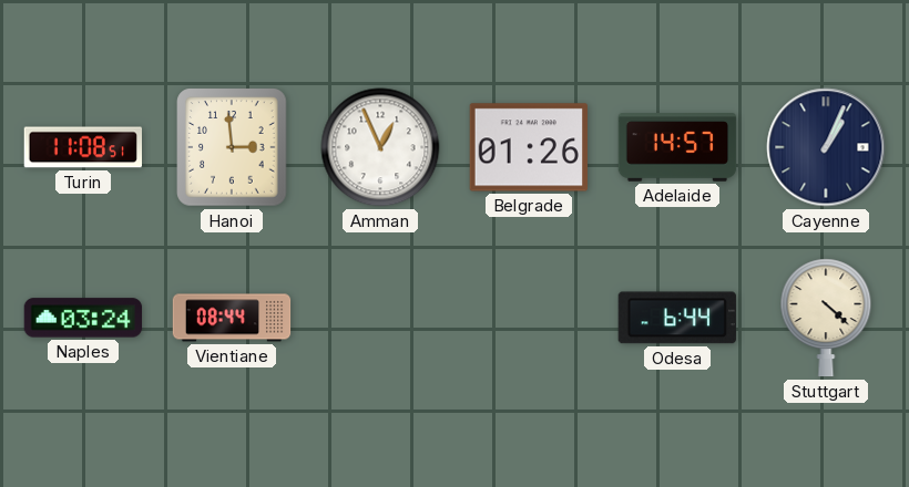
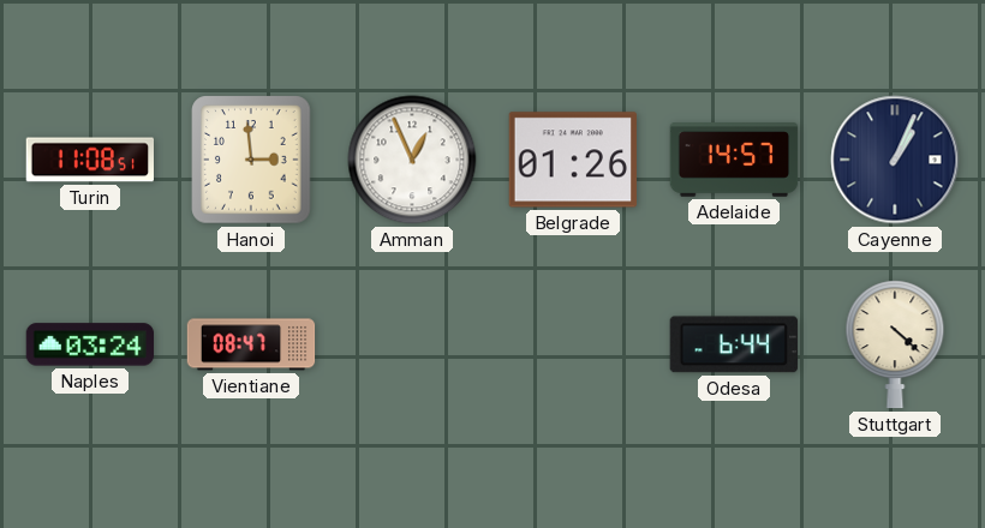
Vientiane: 08:44 -> 08:47 (251, 344)
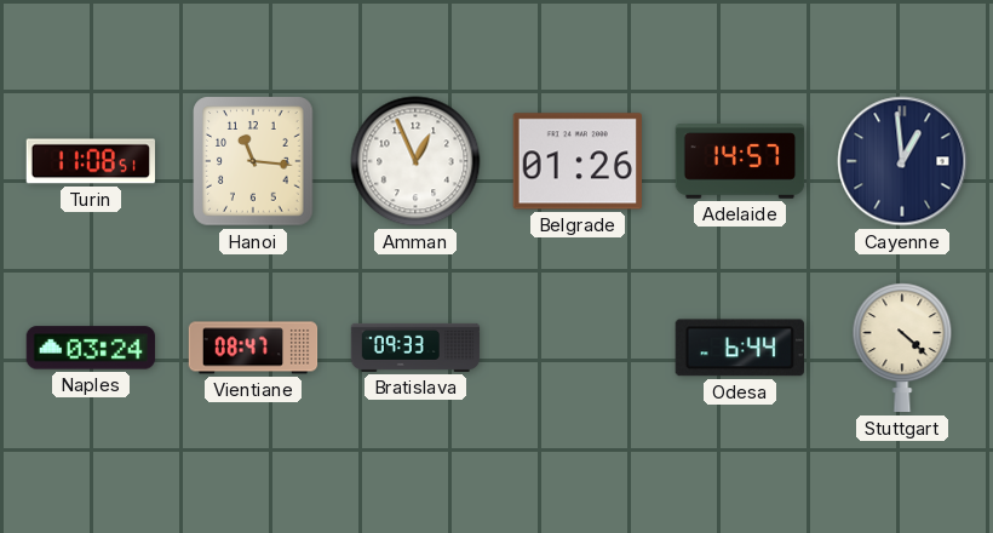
Hanoi: 2:59 -> 11:16 (253, 161)
Cayenne: 1:04 -> 12:59 (902, 161)
Bratislava: none -> 09:33 (415, 348)
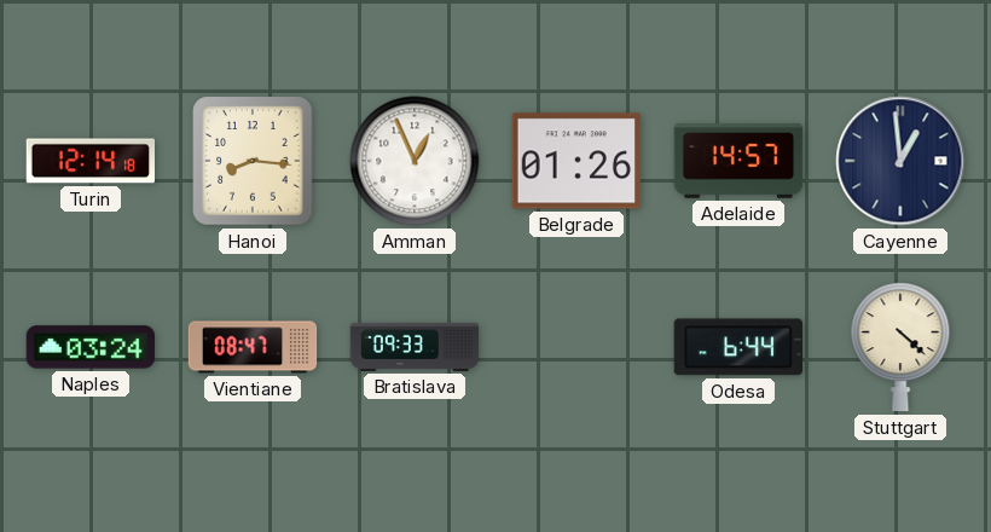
Turin: 11:08 -> 12:14 (89, 161)
Hanoi: 11:16 -> 8:16 (253, 161)
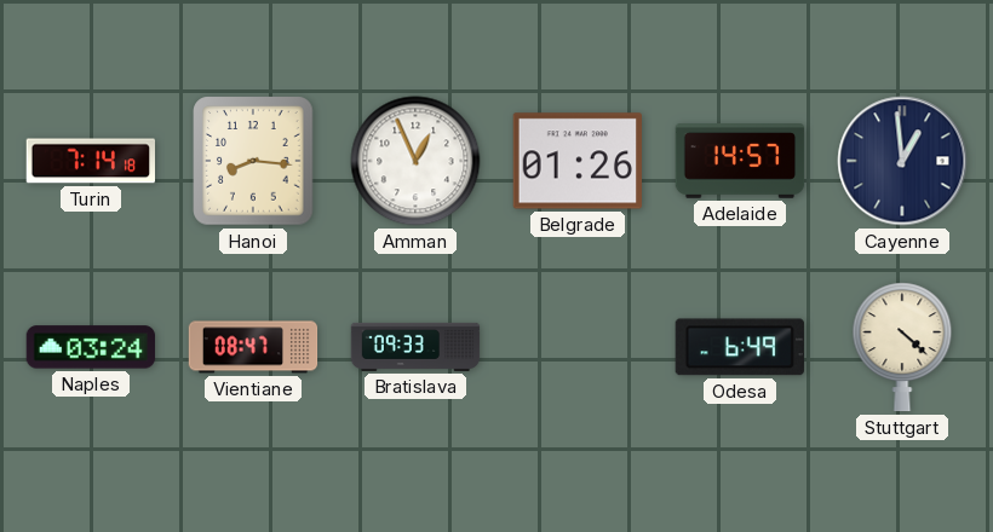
Turin: 12:14 -> 7:14 (90, 161)
Odesa: 6:44 -> 6:49 (740, 347)
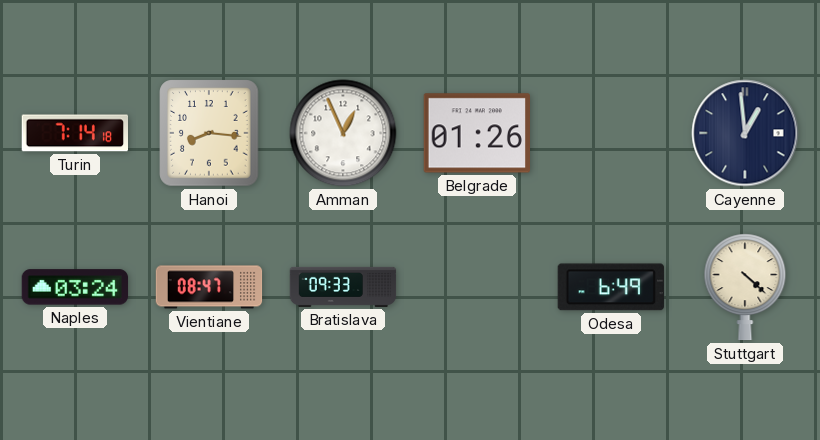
Adelaide: 14:57 -> none (740, 161)
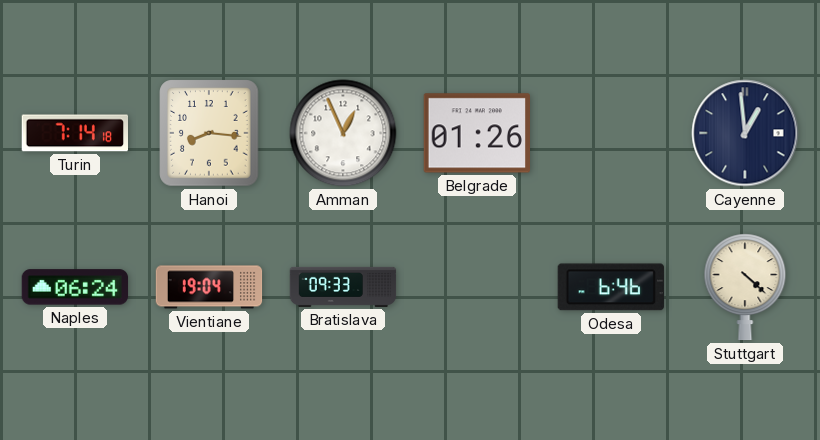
Naples: 03:24 -> 06:24 (75, 287)
Vientiane: 08:47 -> 19:04 (209, 287)
Odesa: 6:49 -> 6:46 (611, 287)
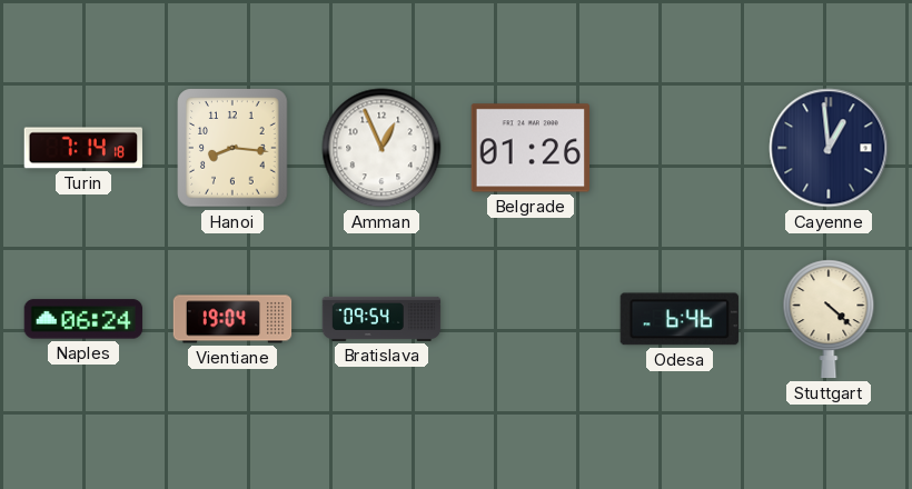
Bratislava: 09:33 -> 09:54 (381, 319)
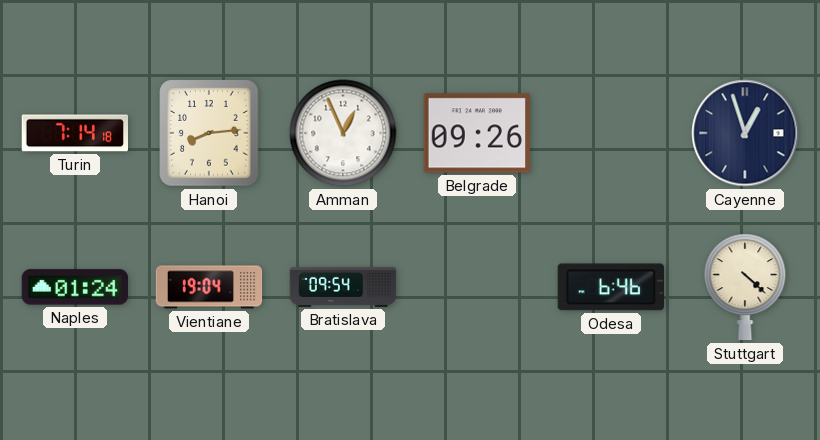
Hanoi: 8:16 -> 8:14 (209, 133)
Belgrade: 01:26 -> 09:26 (476, 133)
Cayenne: 12:59 -> 12:57 (745, 133)
Naples: 06:24 -> 01:24 (75, 287)
